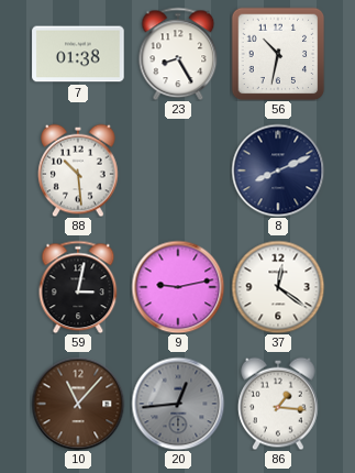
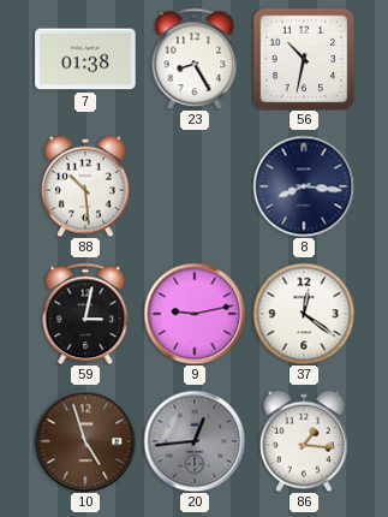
8: 8:11 -> 8:16 (304, 186)
10: 11:07 -> 4:57 (85, 441)
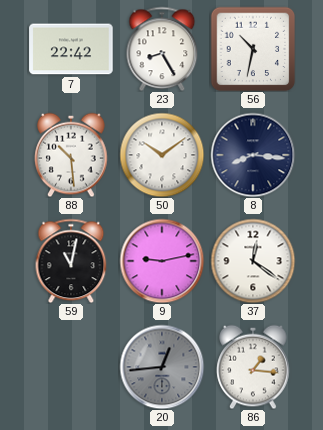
7: 01:38 -> 22:42 (71, 49)
50: none -> 10:09 (162, 155)
59: 3:02 -> 11:02 (71, 261)
10: 4:57 -> none (85, 441)
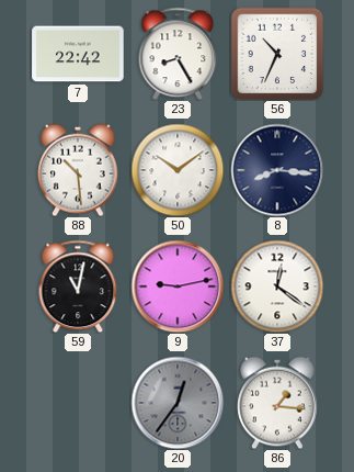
56: 10:32 -> 10:34 (277, 54)
20: 12:44 -> 12:36 (178, 403)
